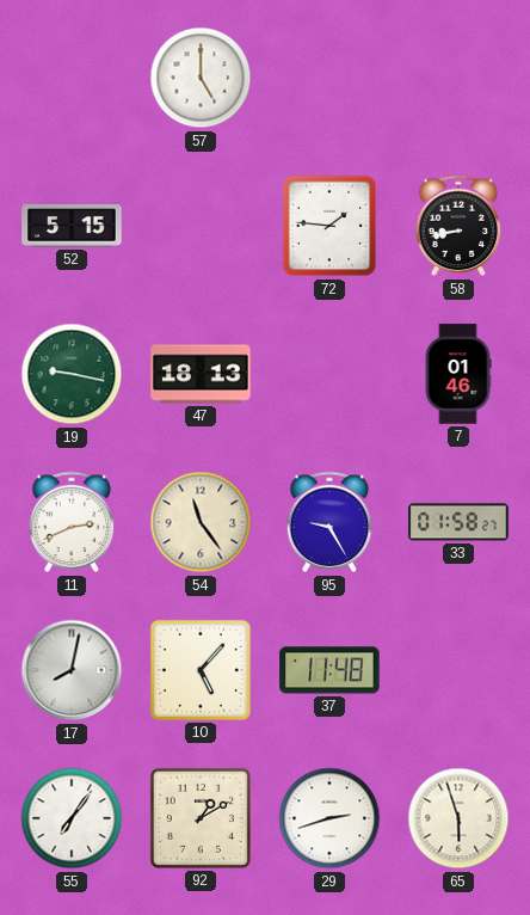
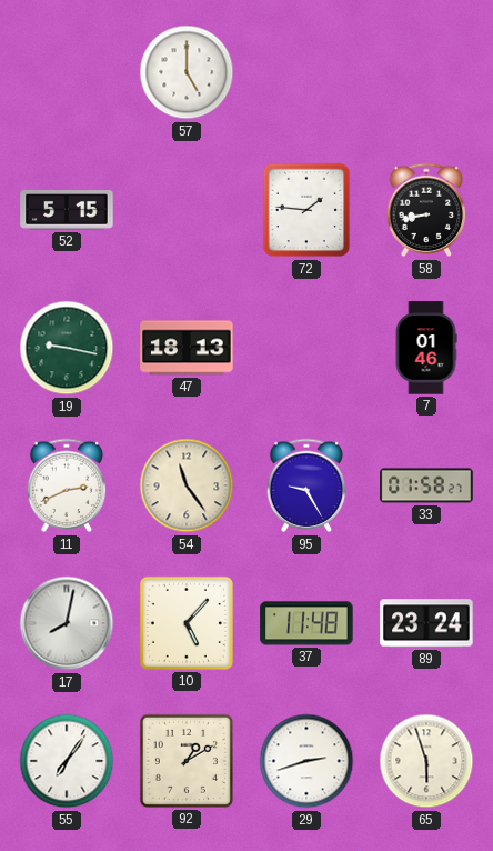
89: none -> 23:24 (426, 623)
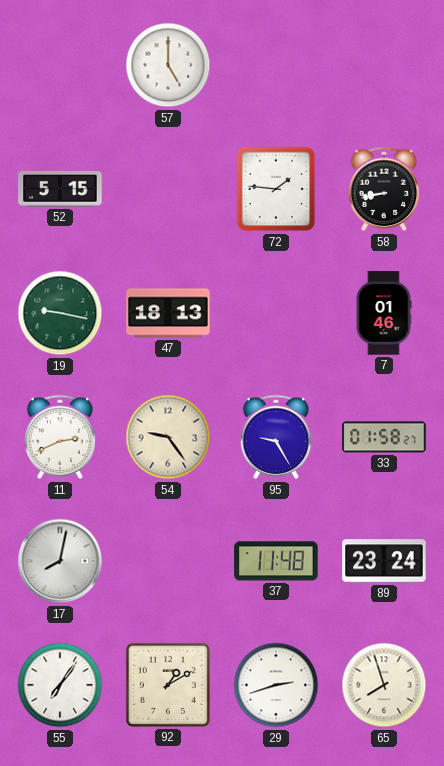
54: 11:24 -> 9:24 (168, 437)
10: 5:07 -> none (187, 623)
65: 5:57 -> 7:57 (384, 685)
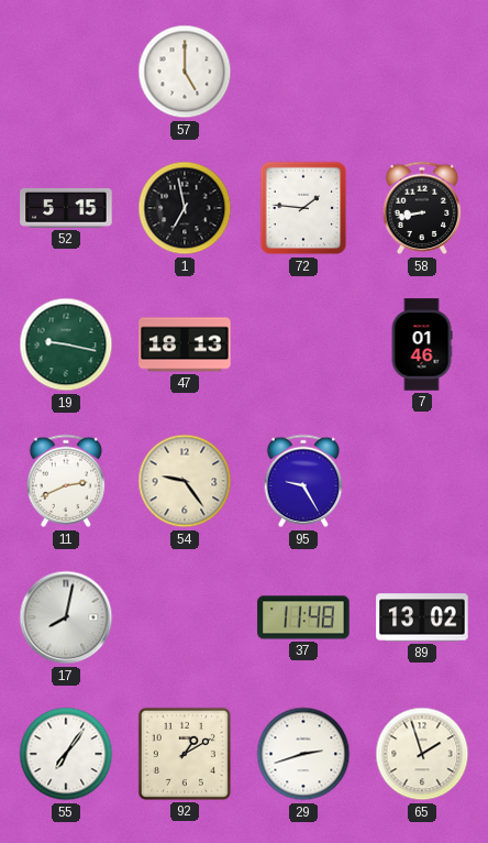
1: none -> 6:58 (185, 208)
33: 01:58 -> none (384, 437)
89: 23:24 -> 13:02 (422, 617)
65: 7:57 -> 1:57 (422, 754)
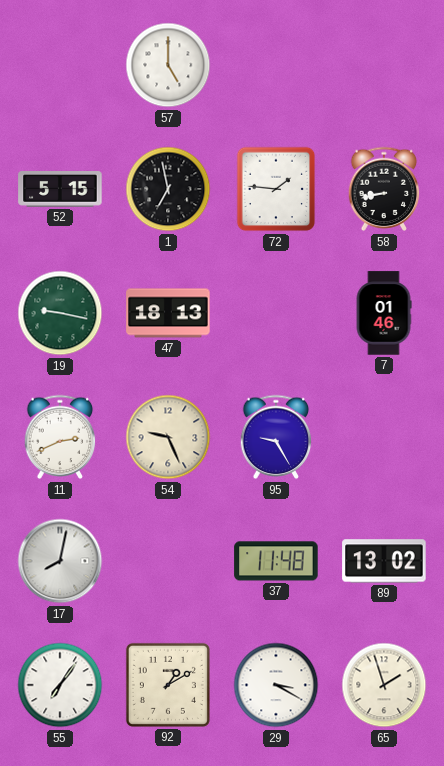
54: 9:24 -> 9:26 (168, 437)
29: 2:42 -> 3:20 (276, 685)
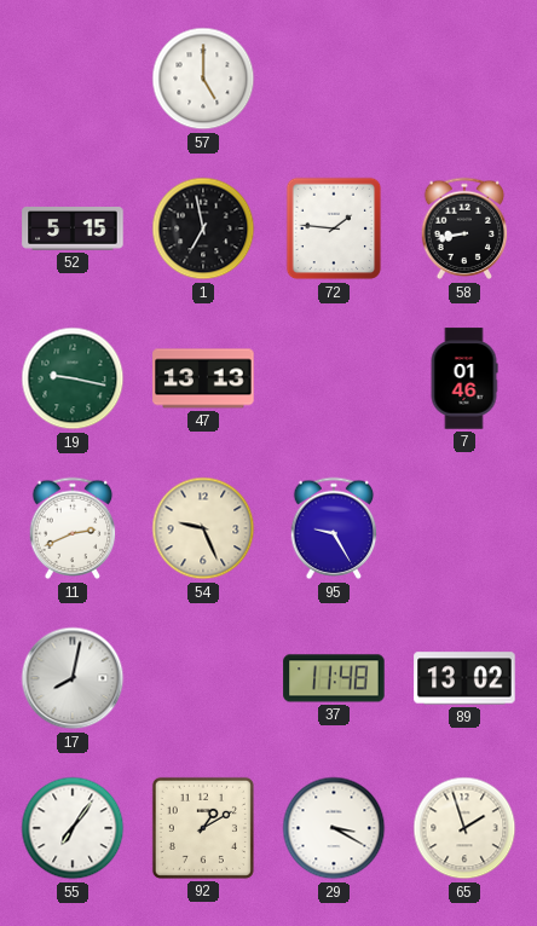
47: 18:13 -> 13:13 (203, 378)
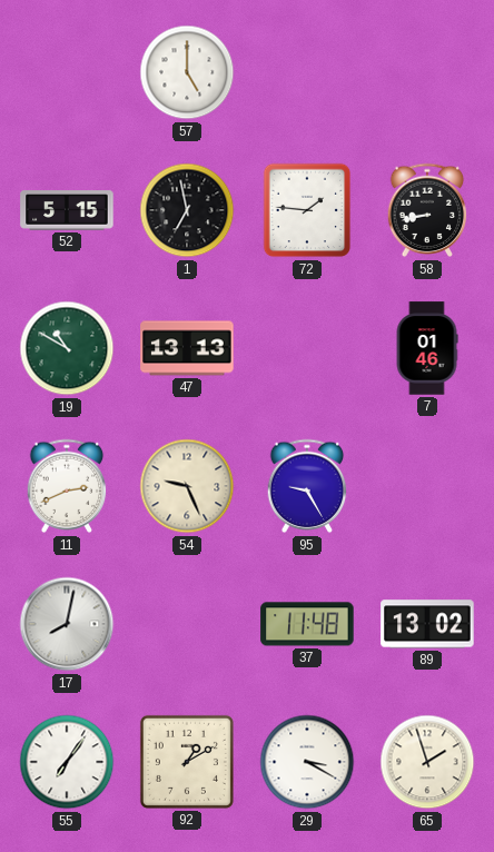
19: 9:17 -> 10:50 (67, 348)
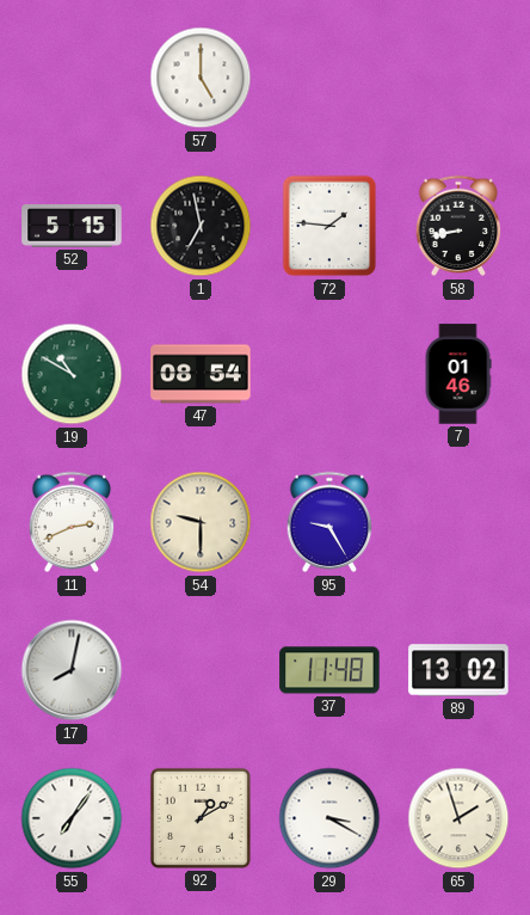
47: 13:13 -> 08:54 (201, 374)
54: 9:26 -> 9:30 (201, 522)
